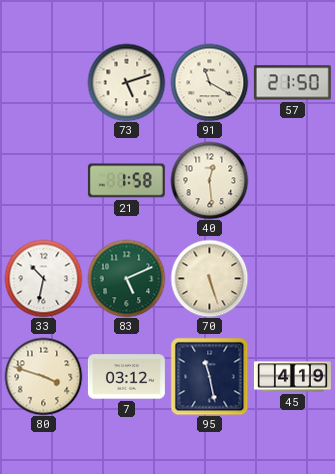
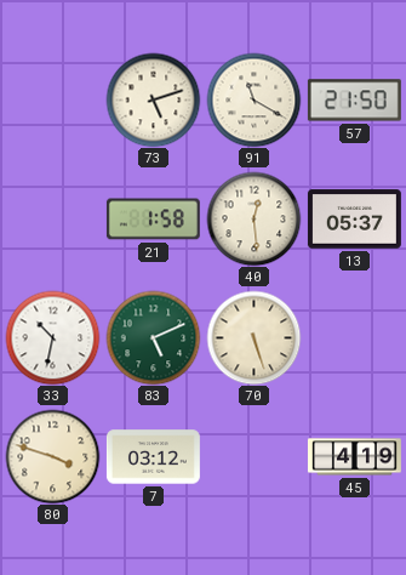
13: none -> 05:37 (354, 220)
95: 11:28 -> none (209, 376)
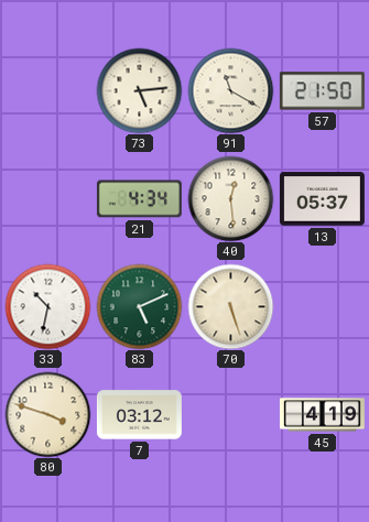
73: 5:12 -> 5:14 (139, 90)
21: 1:58 -> 4:34 (139, 199)
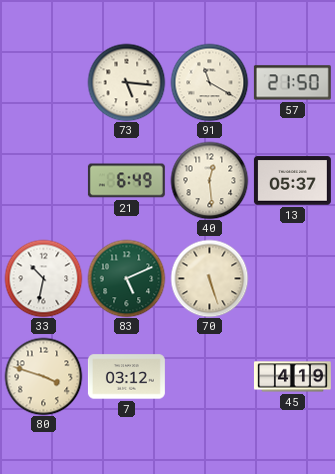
73: 5:14 -> 5:16 (126, 82)
21: 4:34 -> 6:49 (126, 181)
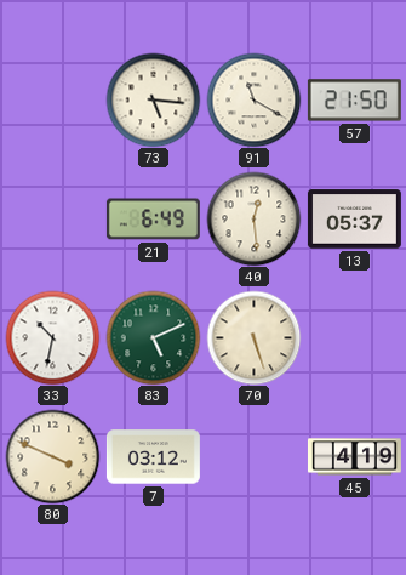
80: 3:48 -> 3:49 (52, 456)
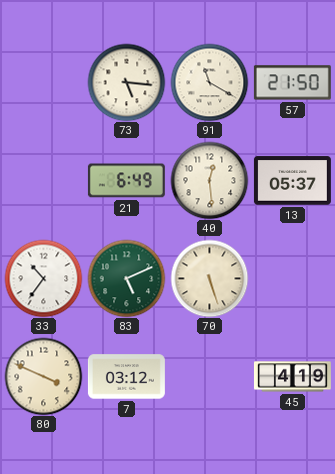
33: 10:32 -> 10:36 (43, 278)
